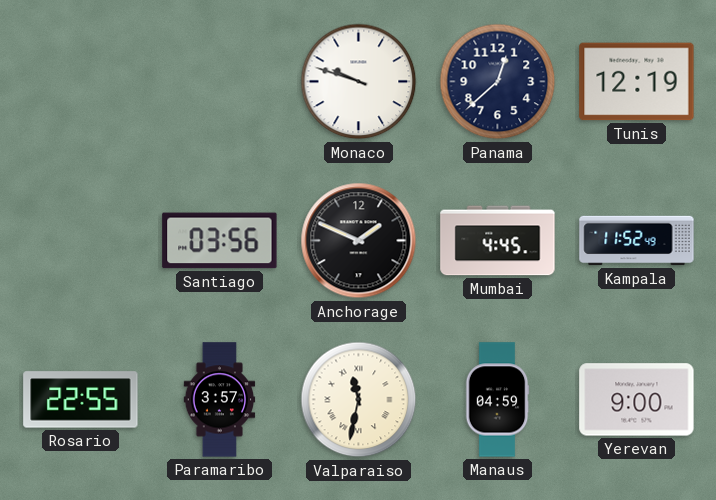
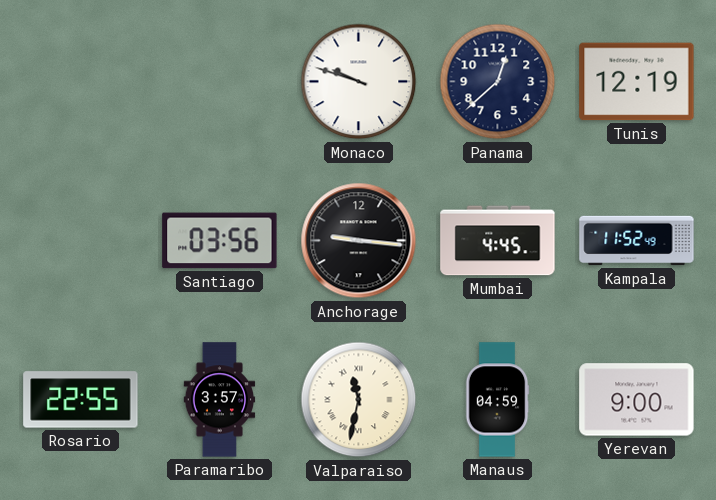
Anchorage: 1:49 -> 9:16 (359, 241)
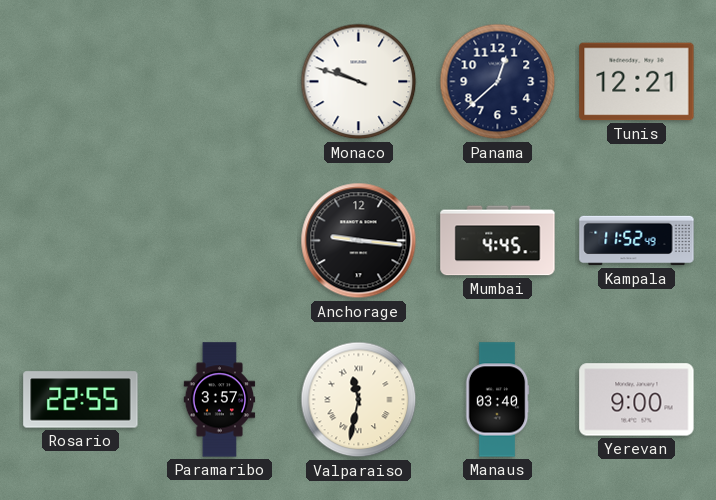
Tunis: 12:19 -> 12:21 (637, 82)
Santiago: 03:56 -> none (220, 241)
Manaus: 04:59 -> 03:40 (497, 400)
